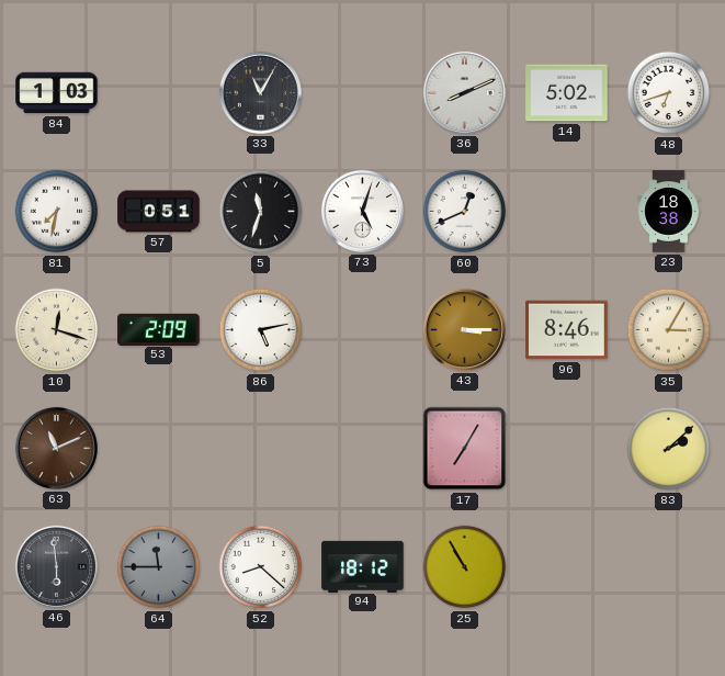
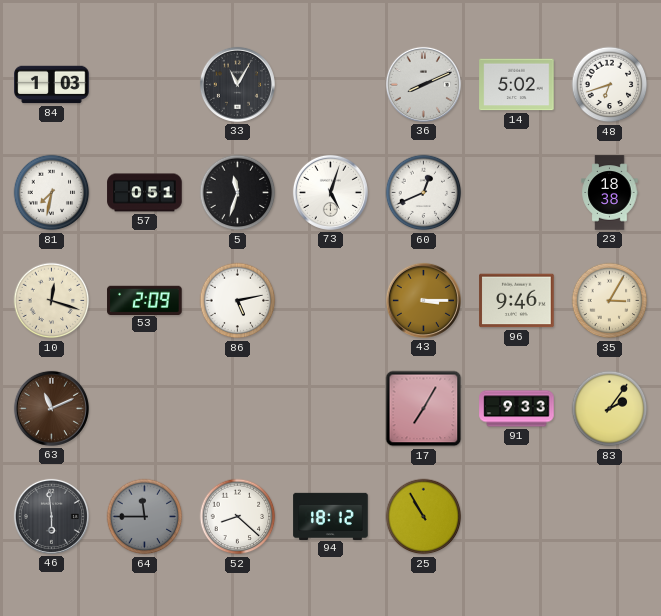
96: 8:46 -> 9:46 (517, 301)
91: none -> 9:33 (517, 409)
83: 2:08 -> 2:06 (610, 409)
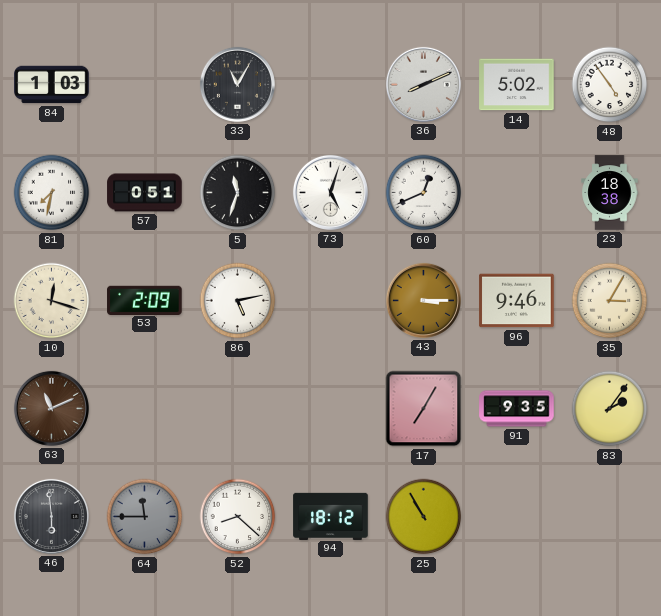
48: 6:42 -> 4:54 (610, 85)
91: 9:33 -> 9:35 (517, 409)
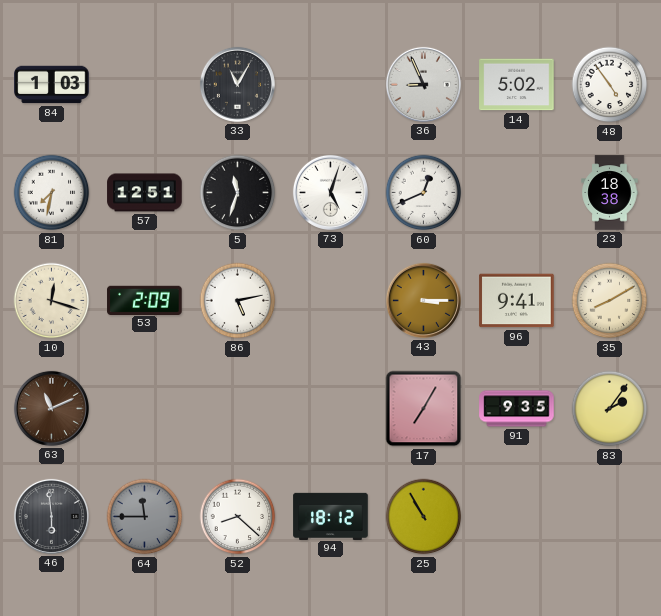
36: 8:11 -> 8:56 (423, 84)
57: 0:51 -> 12:51 (145, 193)
96: 9:46 -> 9:41 (517, 301)
35: 3:05 -> 8:10 (610, 301)
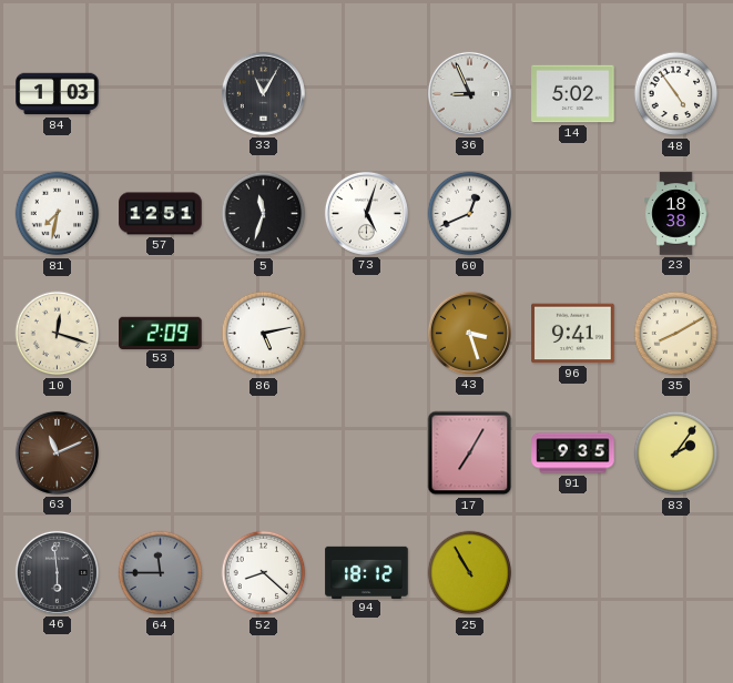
43: 3:15 -> 3:27 (469, 333)
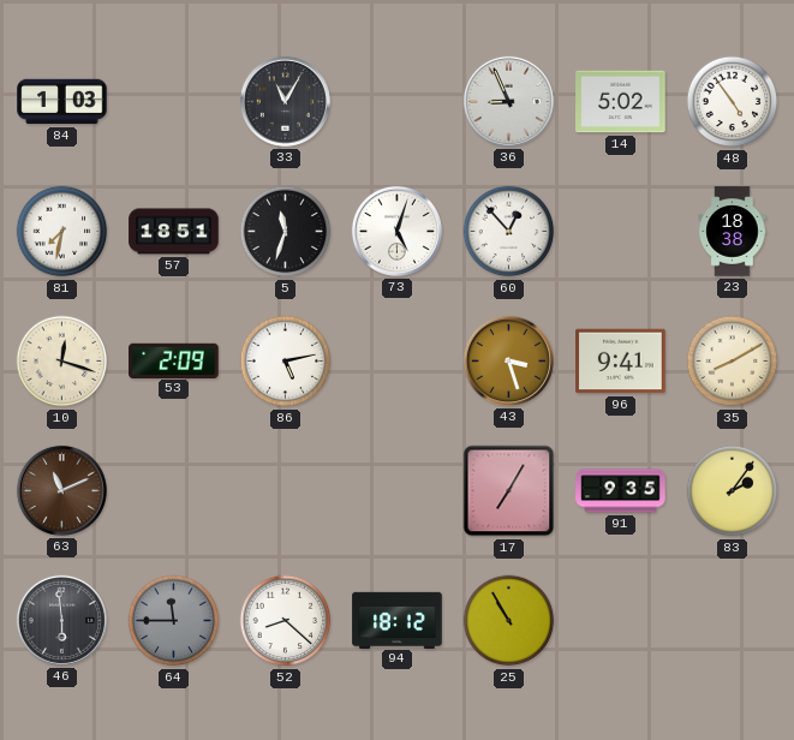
57: 12:51 -> 18:51 (174, 232)
60: 12:41 -> 12:53 (509, 232)
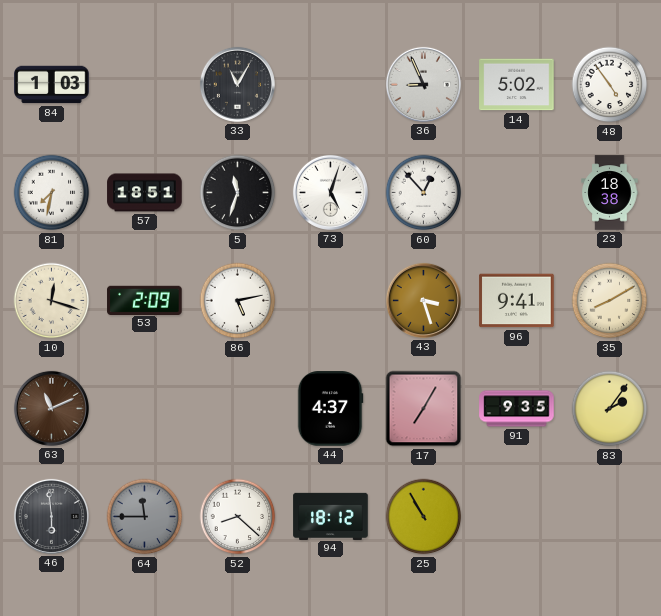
44: none -> 4:37 (330, 409)
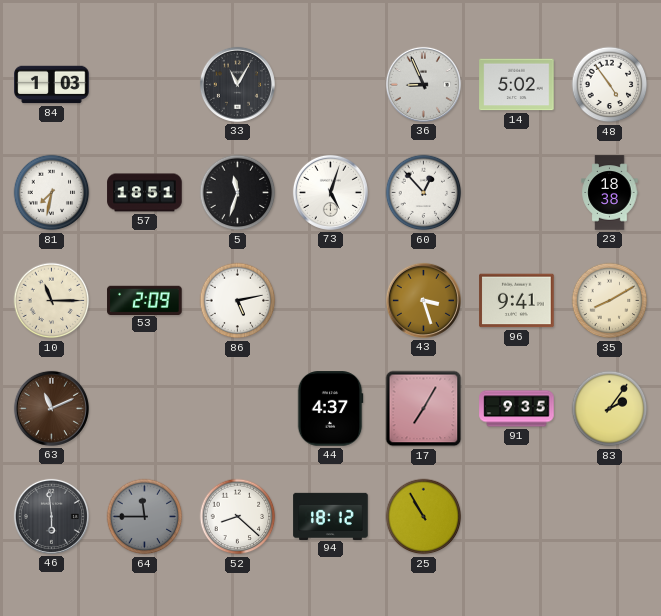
10: 12:18 -> 11:15 (52, 301)
